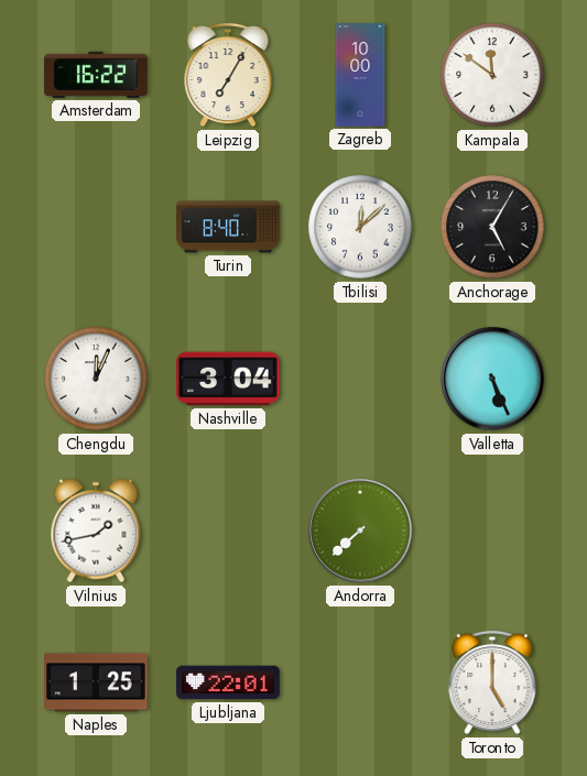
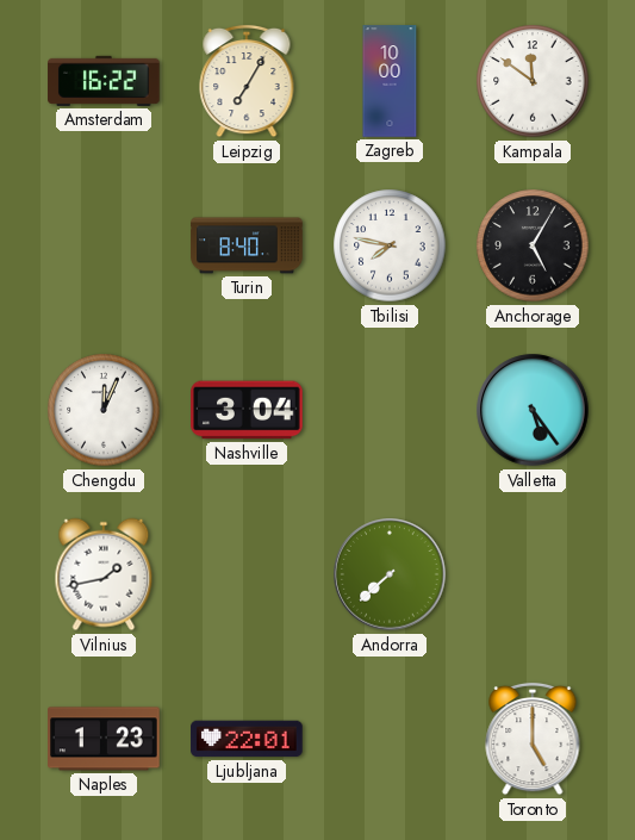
Tbilisi: 12:08 -> 7:47 (390, 245)
Valletta: 5:26 -> 5:24 (533, 410)
Naples: 1:25 -> 1:23 (104, 739)
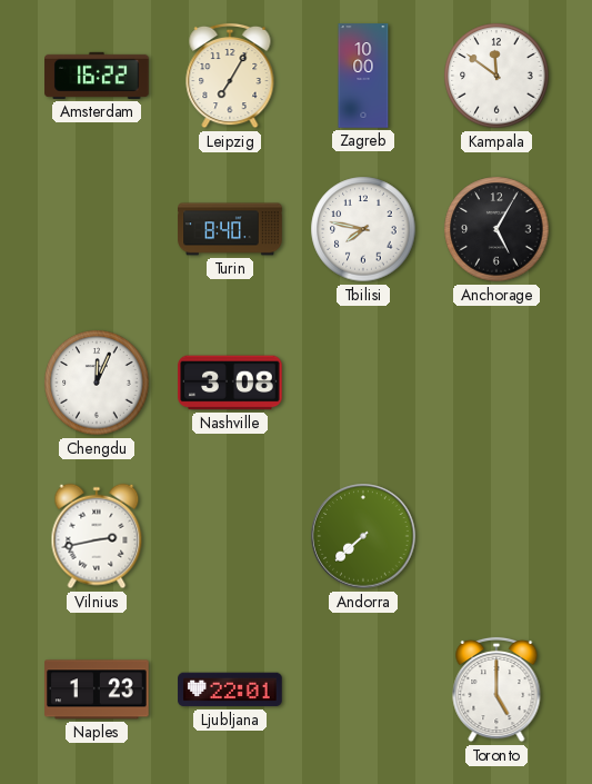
Nashville: 3:04 -> 3:08 (230, 383)
Valletta: 5:24 -> none (533, 410)
Vilnius: 1:43 -> 2:43 (97, 536)
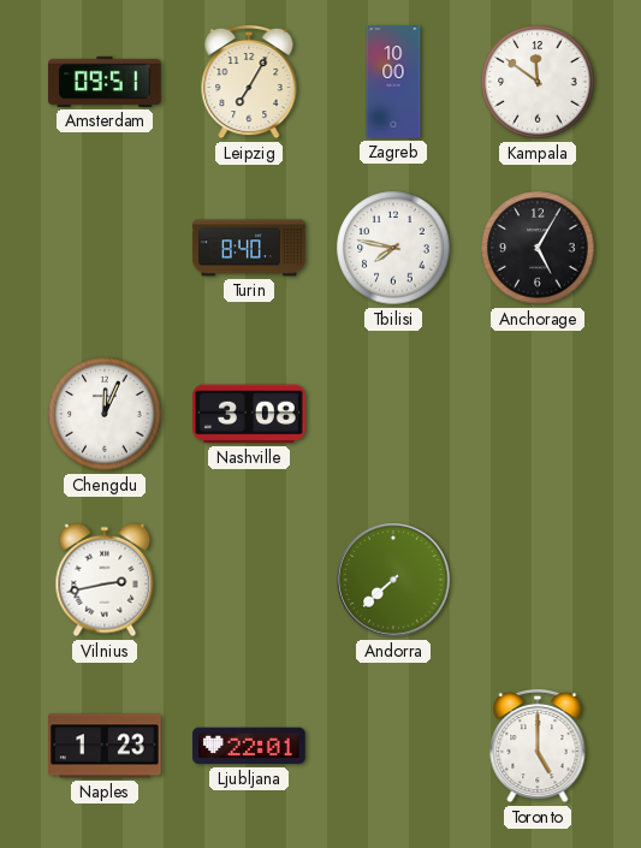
Amsterdam: 16:22 -> 09:51 (105, 82)
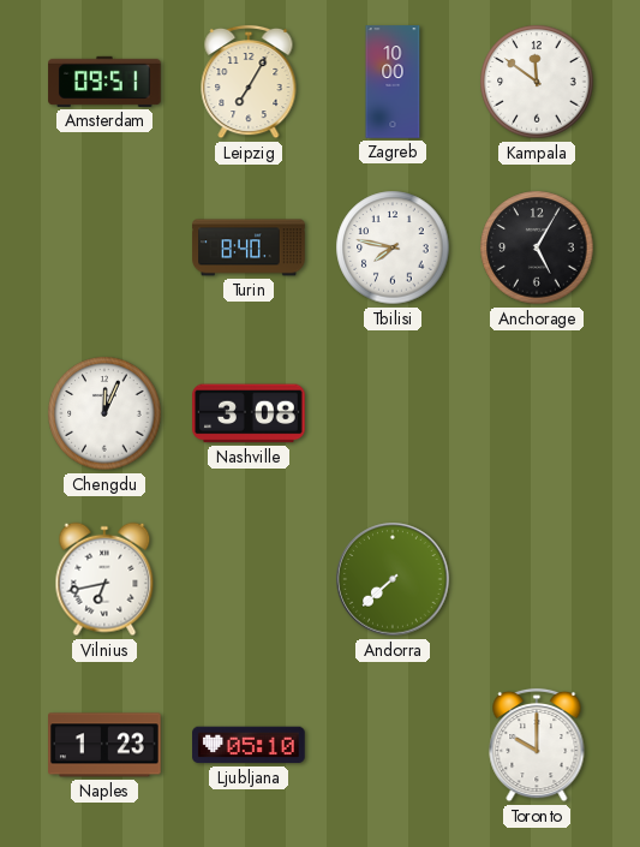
Vilnius: 2:43 -> 6:43 (104, 579)
Ljubljana: 22:01 -> 05:10 (249, 745)
Toronto: 5:00 -> 10:00 (537, 745)
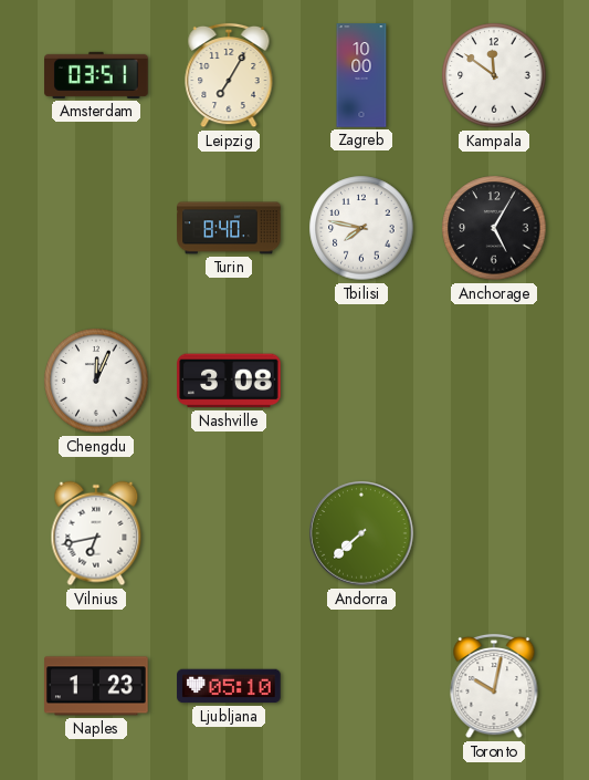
Amsterdam: 09:51 -> 03:51 (96, 75)
Toronto: 10:00 -> 10:02 (494, 686)
